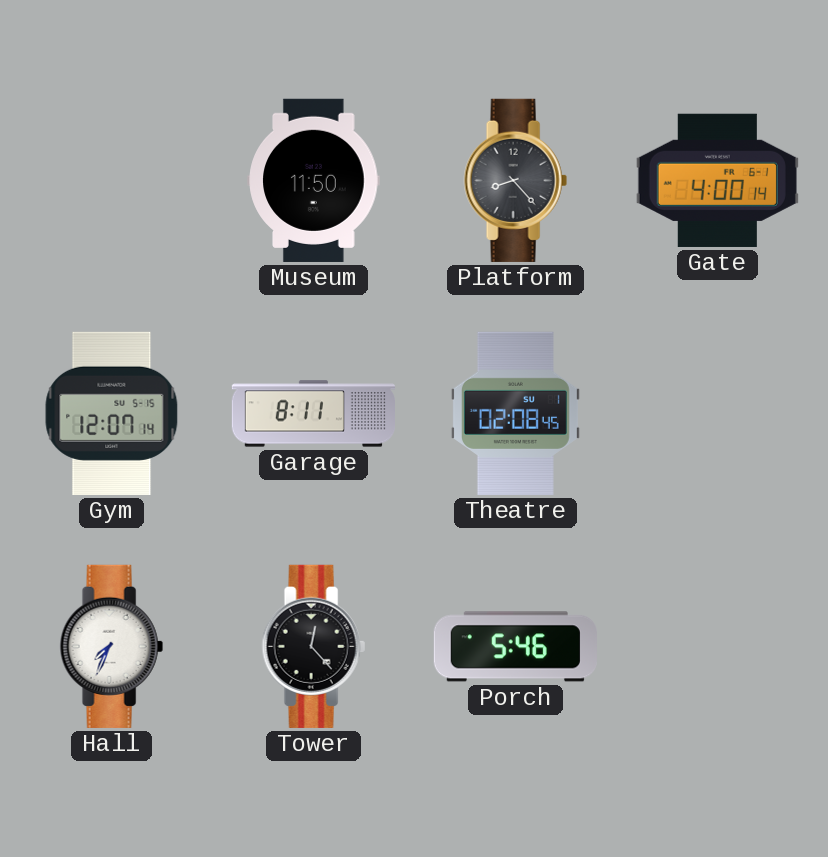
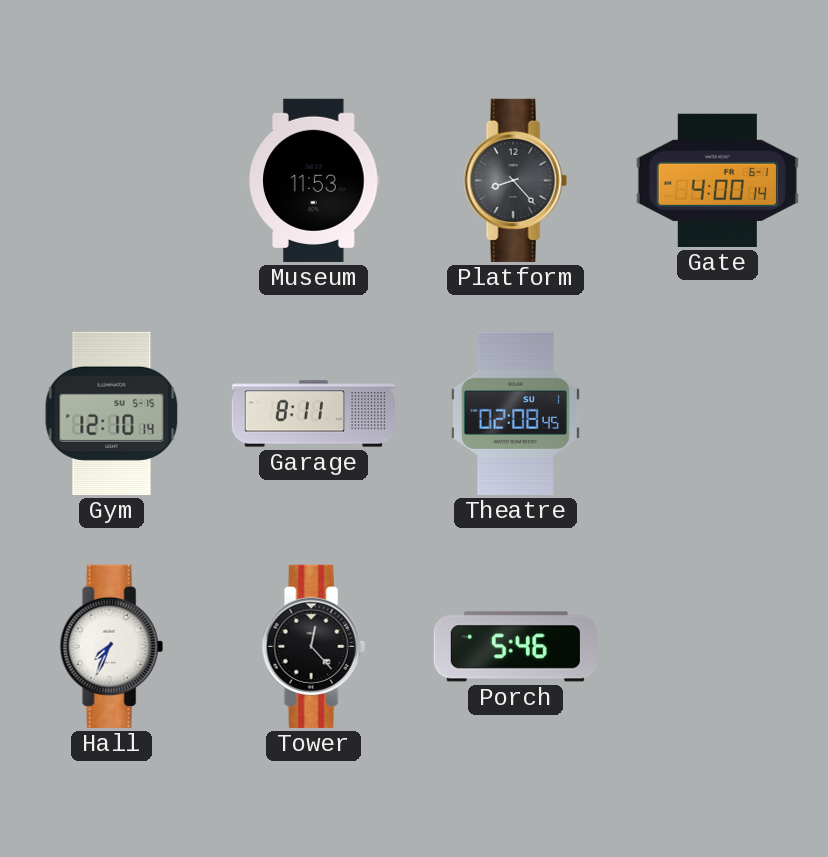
Museum: 11:50 -> 11:53 (314, 180)
Gym: 12:07 -> 12:10 (112, 413)
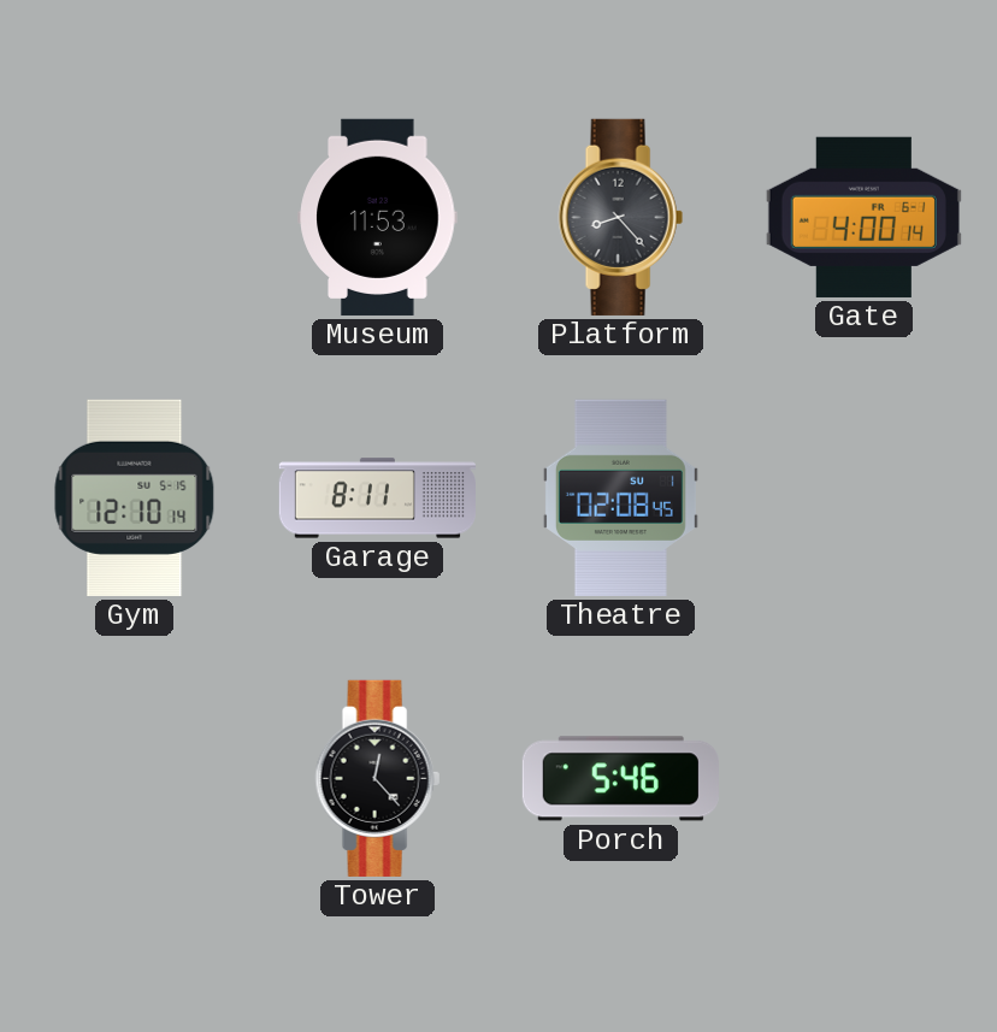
Hall: 7:34 -> none (111, 646)
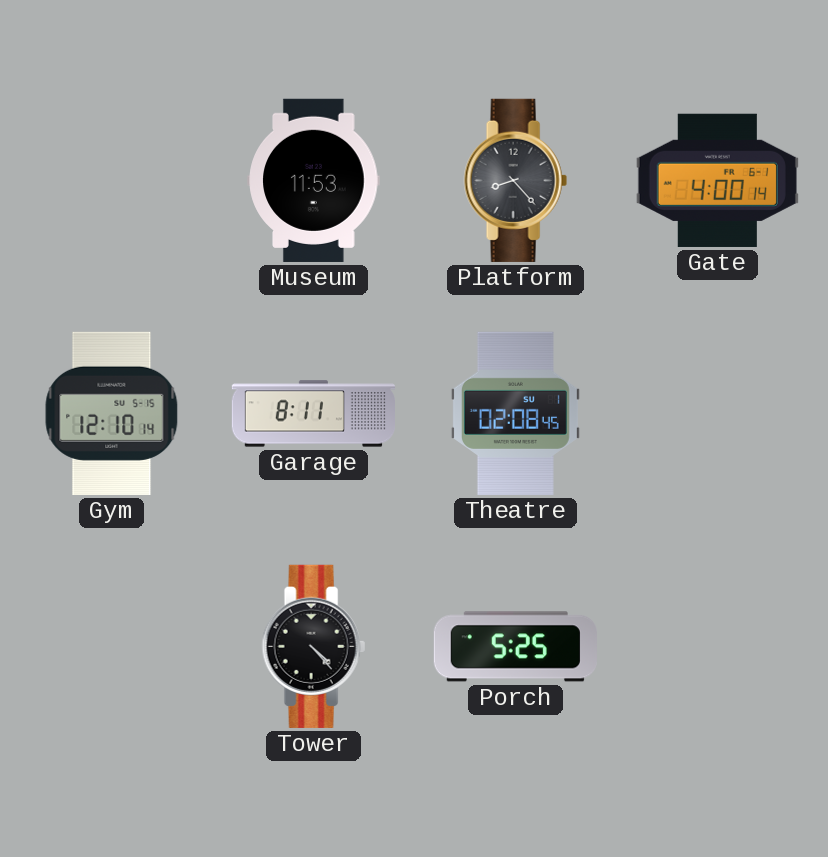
Tower: 12:23 -> 4:23 (313, 646)
Porch: 5:46 -> 5:25 (515, 647)
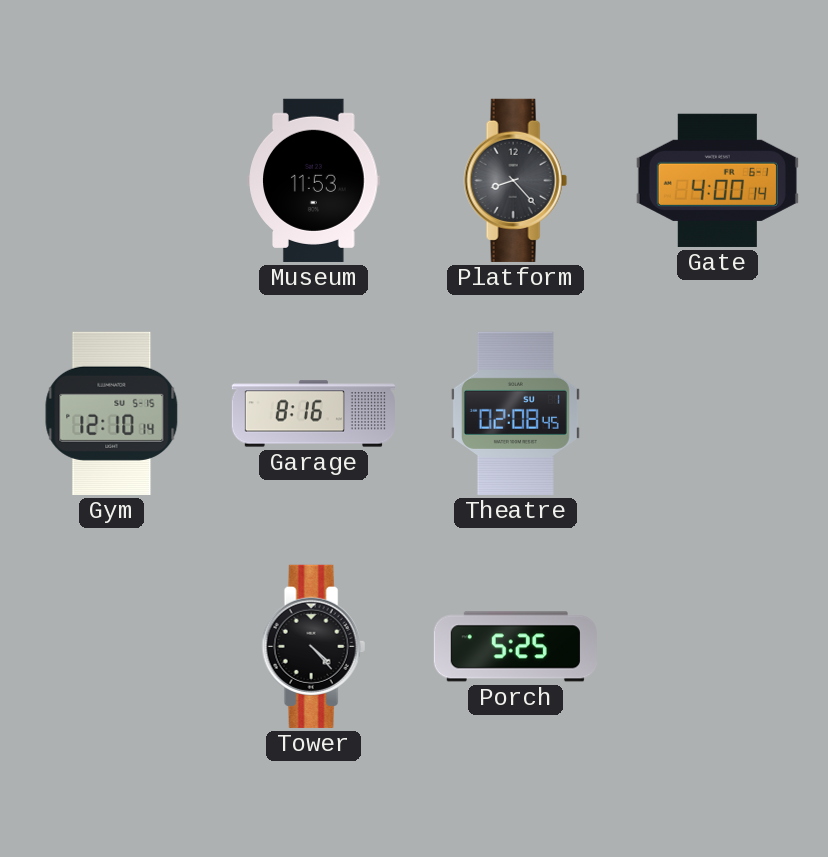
Garage: 8:11 -> 8:16 (313, 414)
